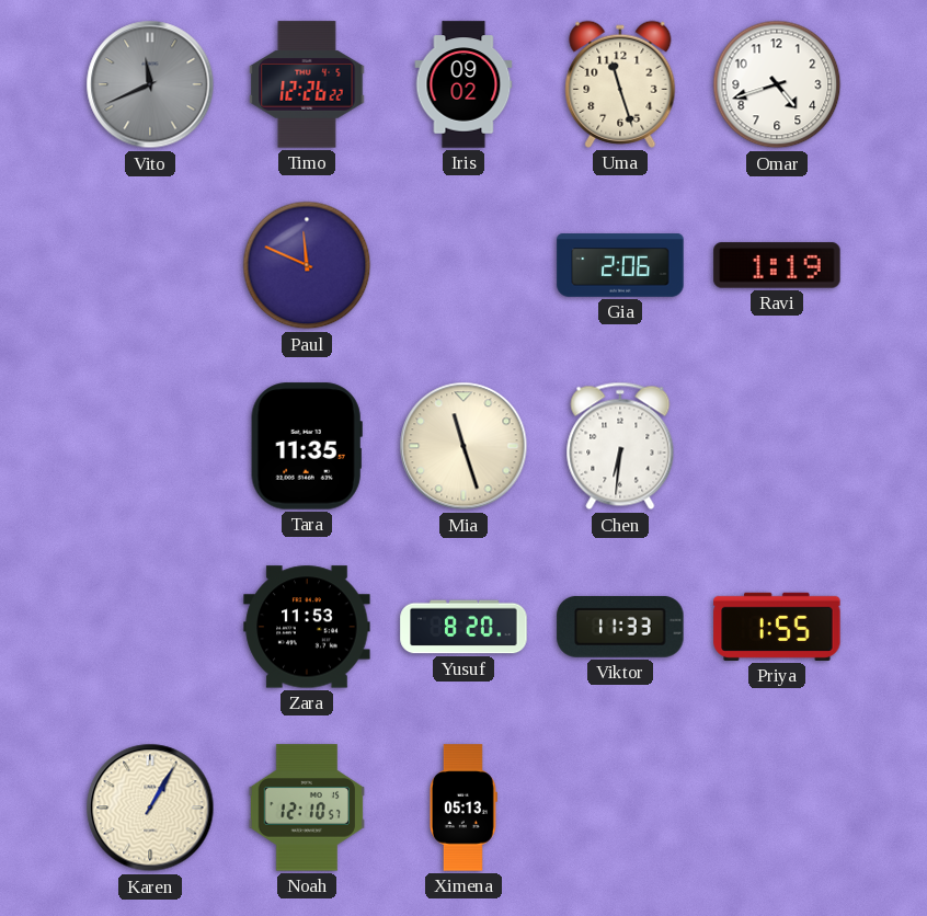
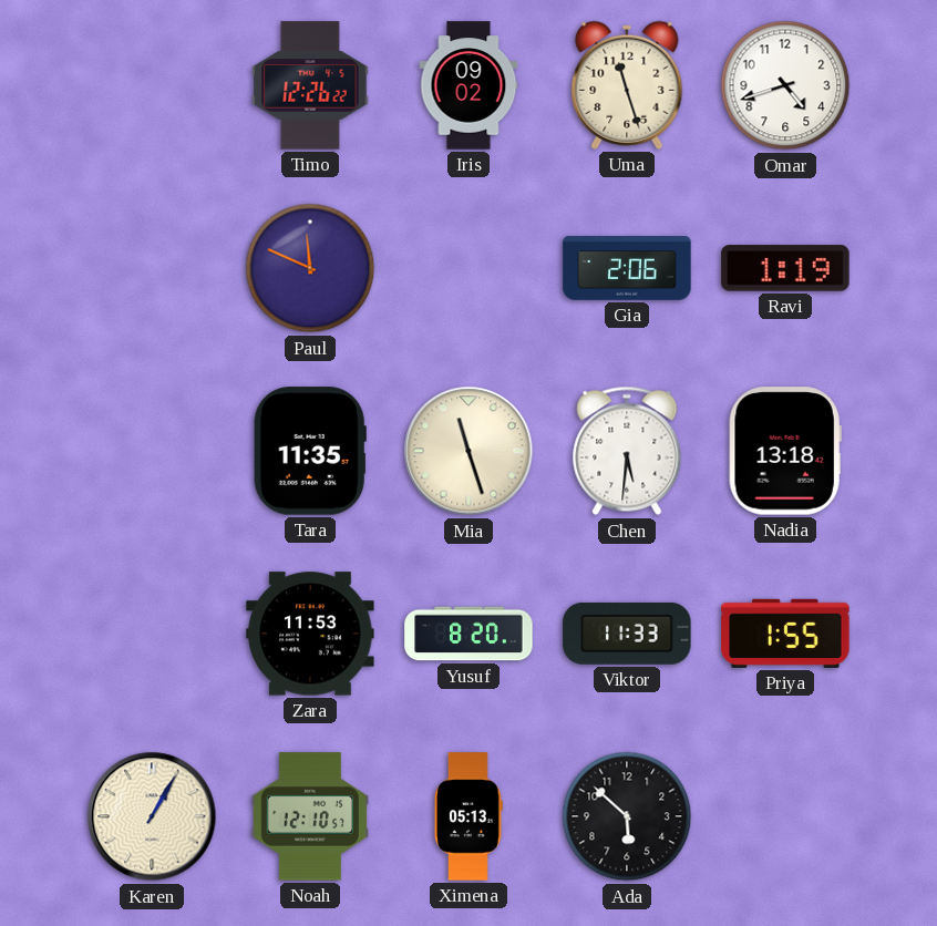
Vito: 11:41 -> none (150, 84)
Chen: 6:31 -> 5:31 (627, 451)
Nadia: none -> 13:18 (785, 451)
Ada: none -> 5:52 (627, 816)
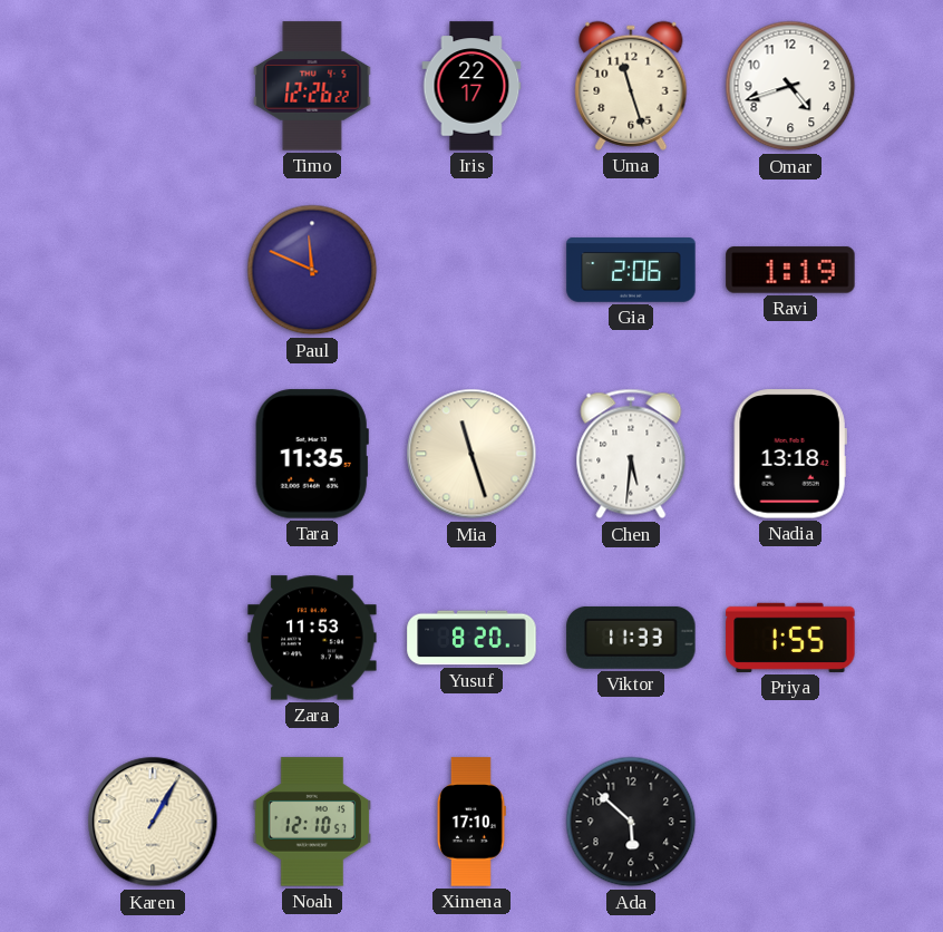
Iris: 09:02 -> 22:17 (471, 86)
Ximena: 05:13 -> 17:10 (471, 822)
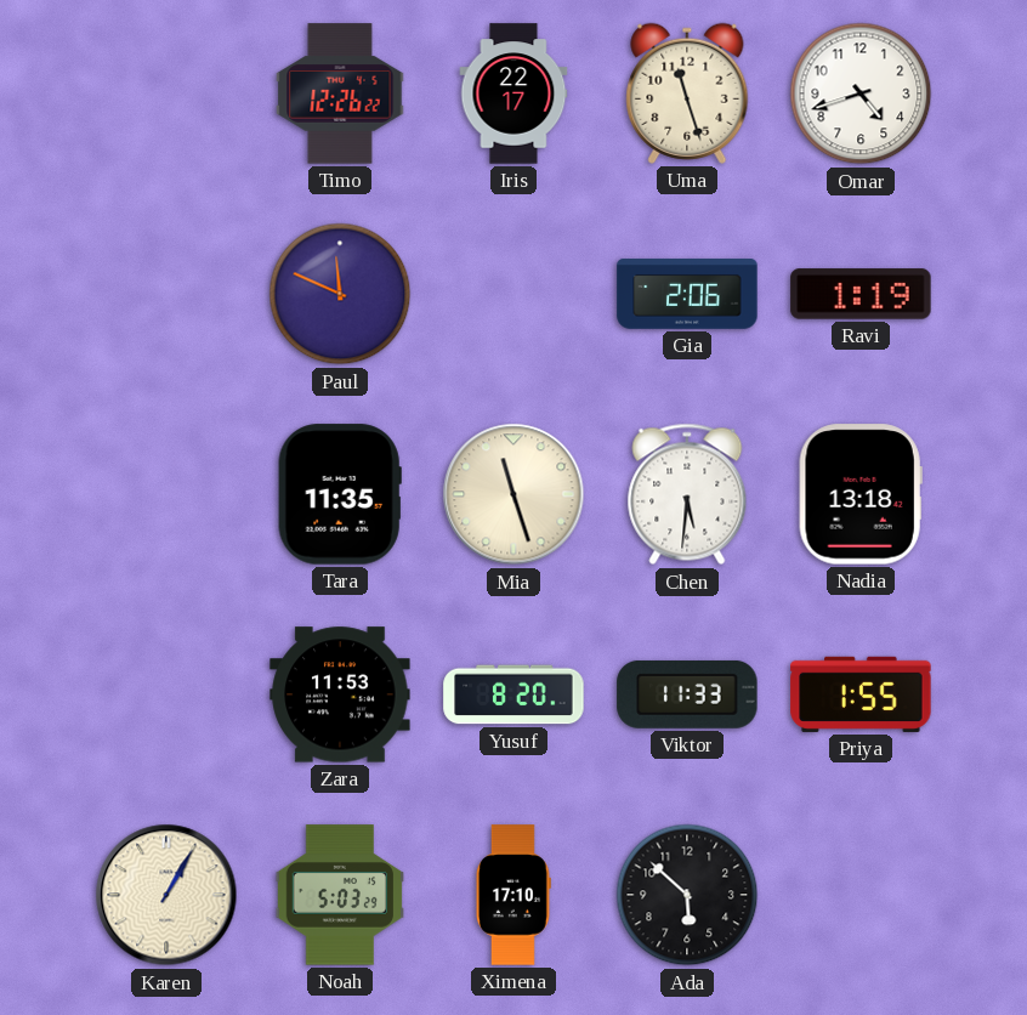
Noah: 12:10 -> 5:03 (339, 895)
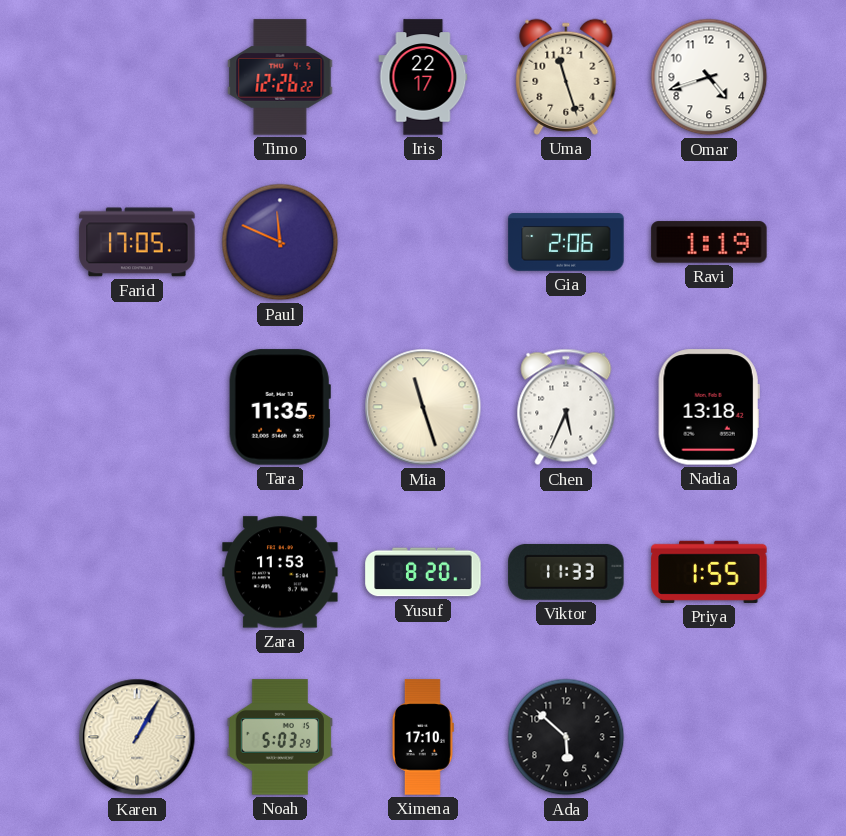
Farid: none -> 17:05 (137, 242)
Chen: 5:31 -> 5:34 (566, 407)
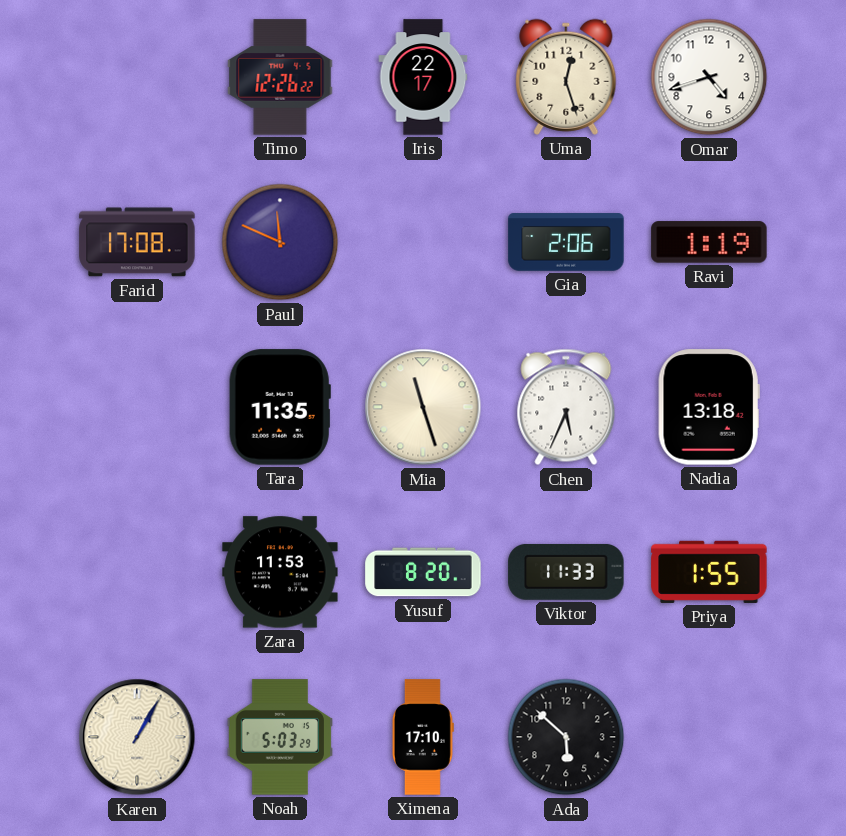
Uma: 11:27 -> 12:27 (566, 77)
Farid: 17:05 -> 17:08 (137, 242)
